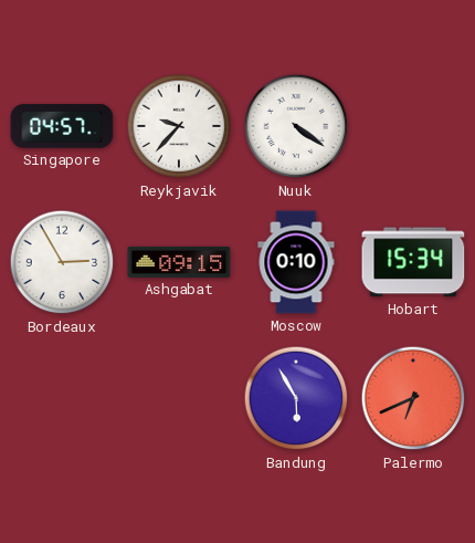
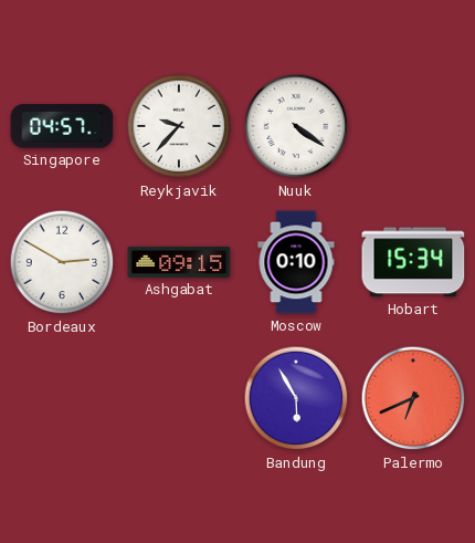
Bordeaux: 2:55 -> 2:50 (62, 262)
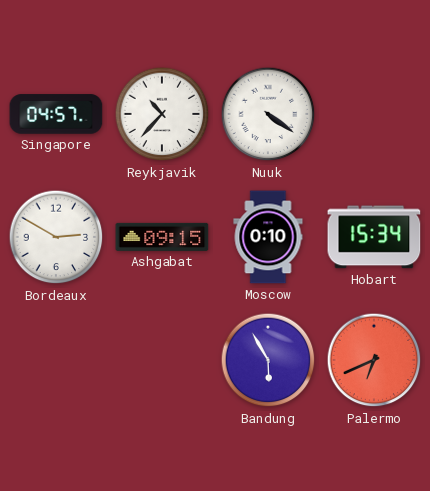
Reykjavik: 9:37 -> 10:37 (162, 114)
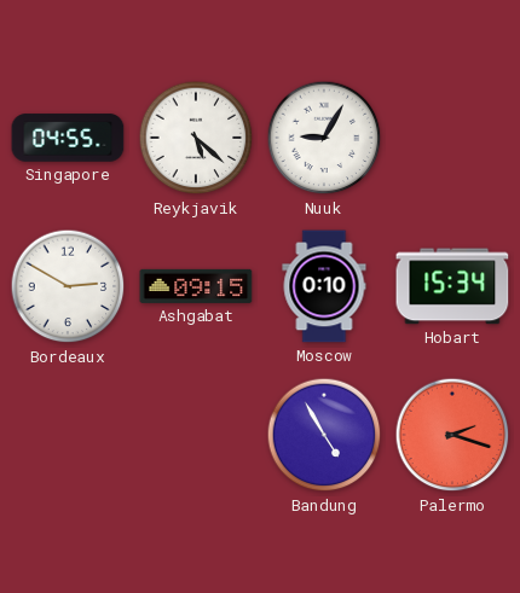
Singapore: 04:57 -> 04:55 (68, 138)
Reykjavik: 10:37 -> 5:22 (196, 138)
Nuuk: 4:21 -> 9:05 (324, 138)
Bandung: 5:55 -> 4:55 (324, 435)
Palermo: 6:41 -> 2:18 (452, 435)
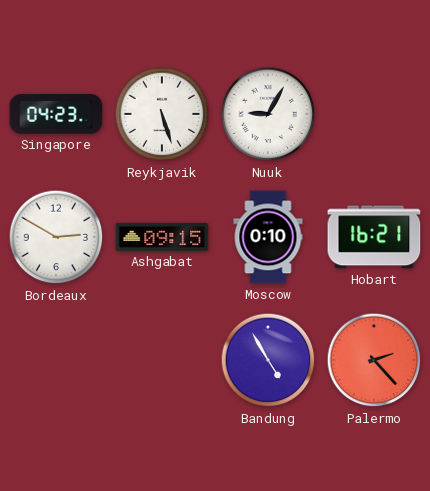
Singapore: 04:55 -> 04:23 (56, 114)
Reykjavik: 5:22 -> 5:27 (162, 114)
Hobart: 15:34 -> 16:21 (374, 237)
Palermo: 2:18 -> 2:23 (374, 360)
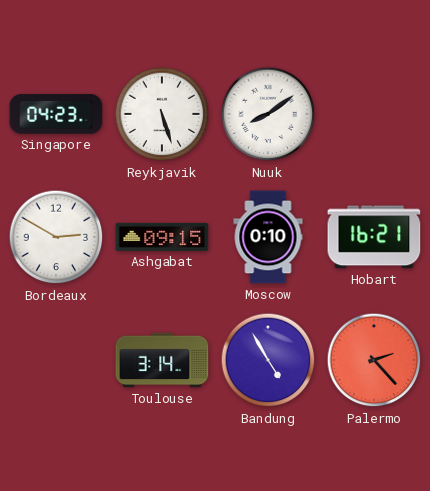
Nuuk: 9:05 -> 8:09 (268, 114)
Toulouse: none -> 3:14 (162, 360)
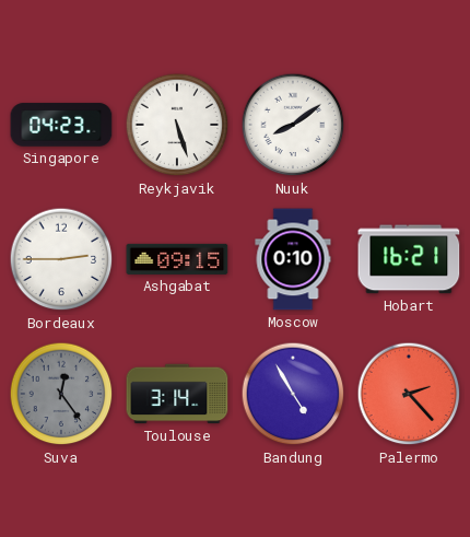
Bordeaux: 2:50 -> 2:45 (61, 259)
Suva: none -> 12:24 (61, 394)
